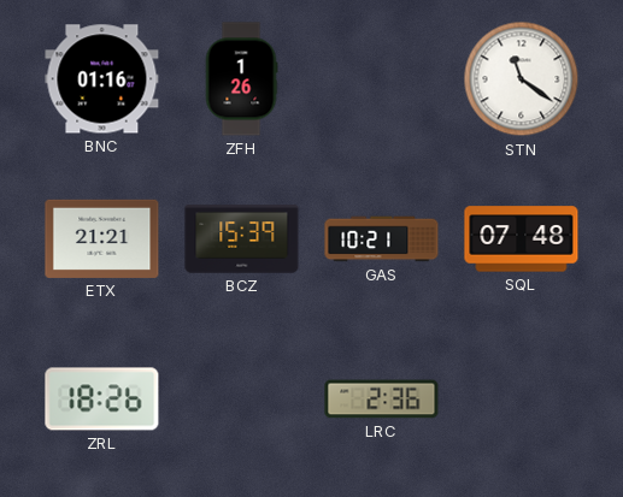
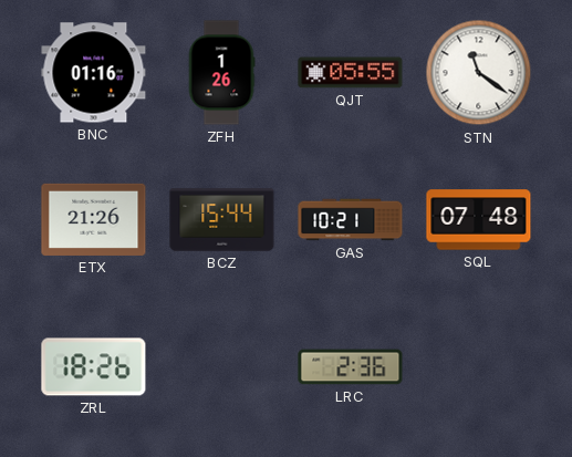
QJT: none -> 05:55 (351, 73)
ETX: 21:21 -> 21:26 (94, 219)
BCZ: 15:39 -> 15:44 (222, 220)
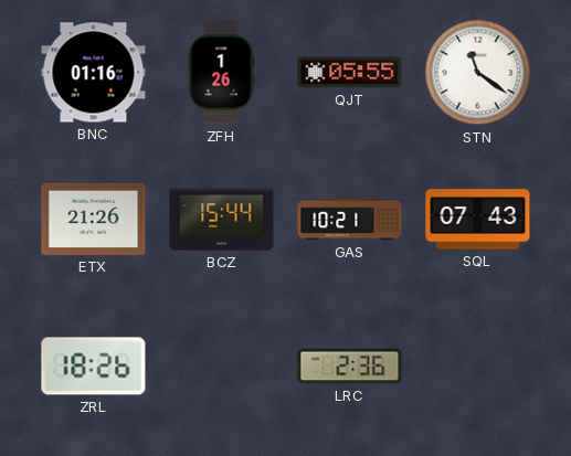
SQL: 07:48 -> 07:43 (478, 220)
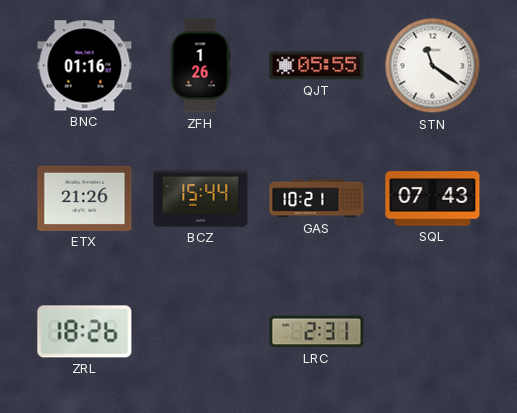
LRC: 2:36 -> 2:31 (317, 332)
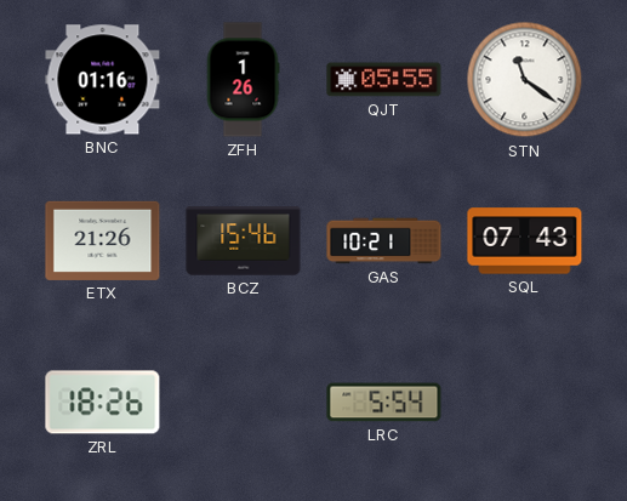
BCZ: 15:44 -> 15:46 (244, 241)
LRC: 2:31 -> 5:54 (384, 403)
